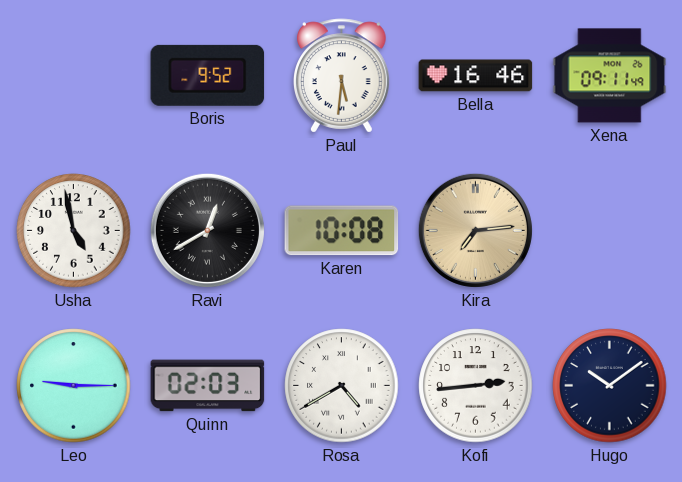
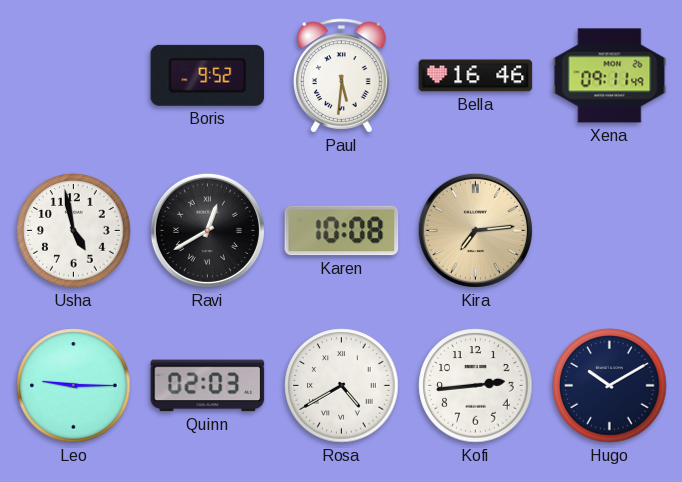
Hugo: 10:09 -> 10:10 (610, 386)
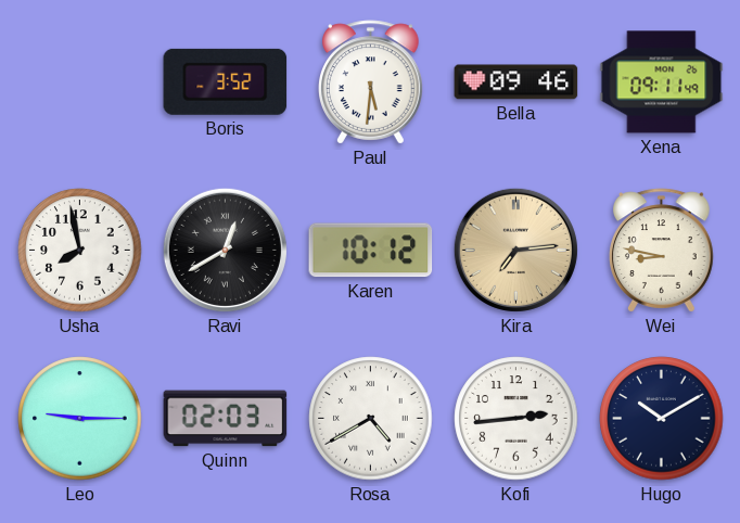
Boris: 9:52 -> 3:52 (226, 81)
Bella: 16:46 -> 09:46 (516, 82)
Usha: 4:58 -> 7:58 (80, 251)
Karen: 10:08 -> 10:12 (371, 251)
Wei: none -> 8:47 (662, 251)
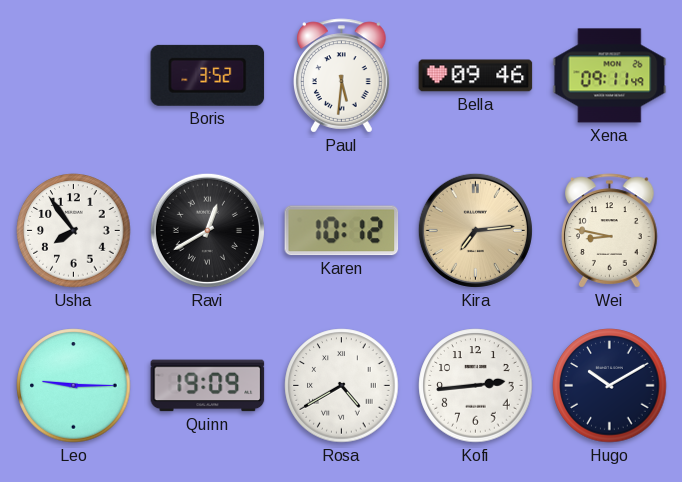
Usha: 7:58 -> 7:54 (74, 231)
Quinn: 02:03 -> 19:09 (208, 386)
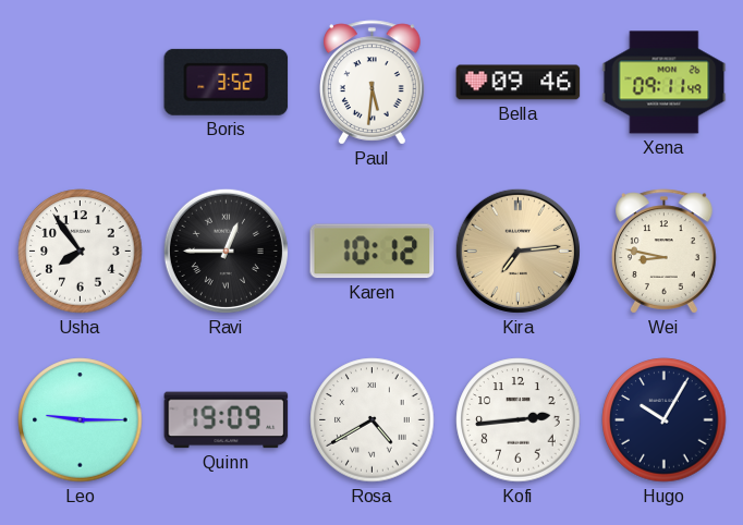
Ravi: 12:40 -> 12:45 (226, 251)
Hugo: 10:10 -> 10:05 (665, 420)
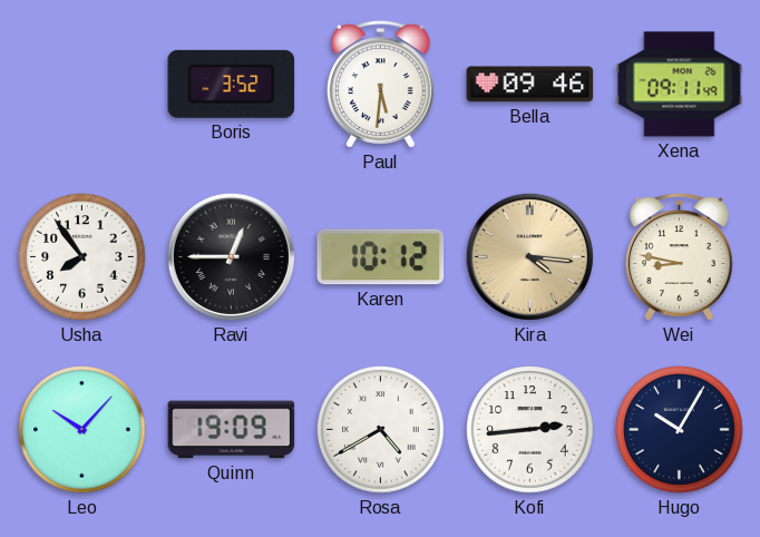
Kira: 7:14 -> 4:16 (529, 256)
Leo: 9:15 -> 10:07 (82, 430)
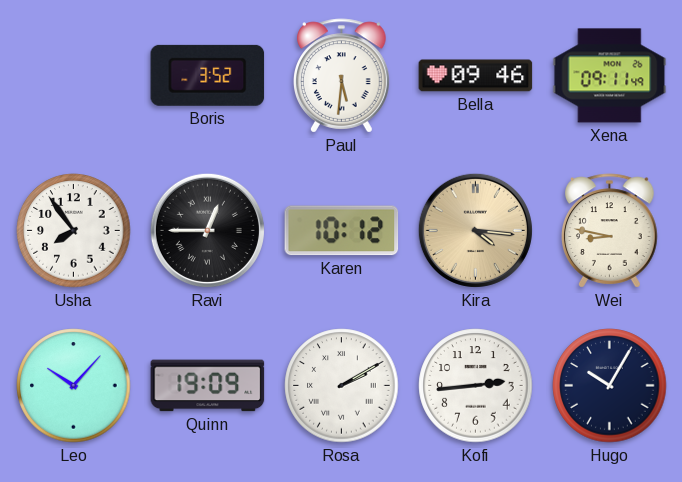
Rosa: 4:40 -> 2:10 (342, 386)
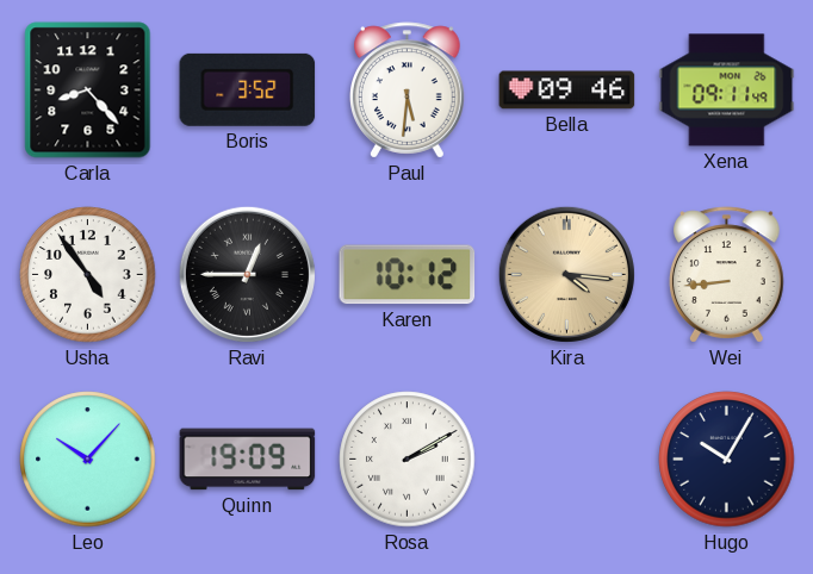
Carla: none -> 8:23 (88, 91)
Usha: 7:54 -> 4:54 (88, 275)
Wei: 8:47 -> 8:44 (727, 275)
Kofi: 2:44 -> none (476, 386)
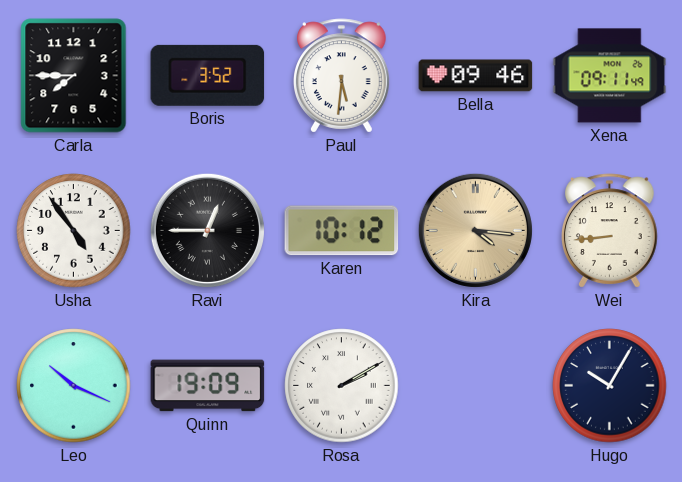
Carla: 8:23 -> 7:45 (74, 76)
Leo: 10:07 -> 10:19 (74, 386)
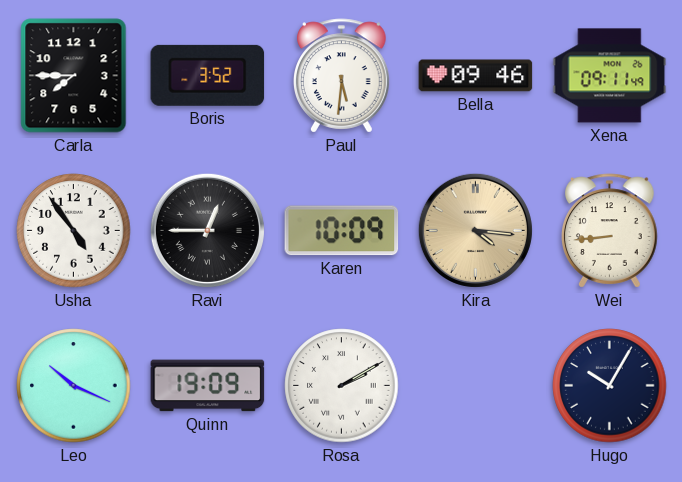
Karen: 10:12 -> 10:09 (342, 231)
